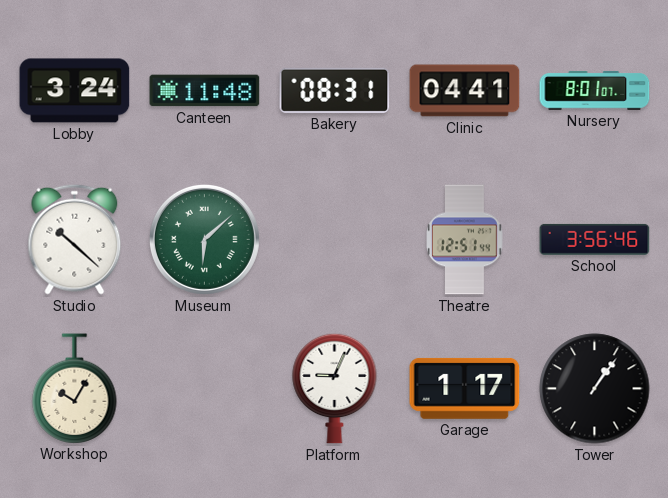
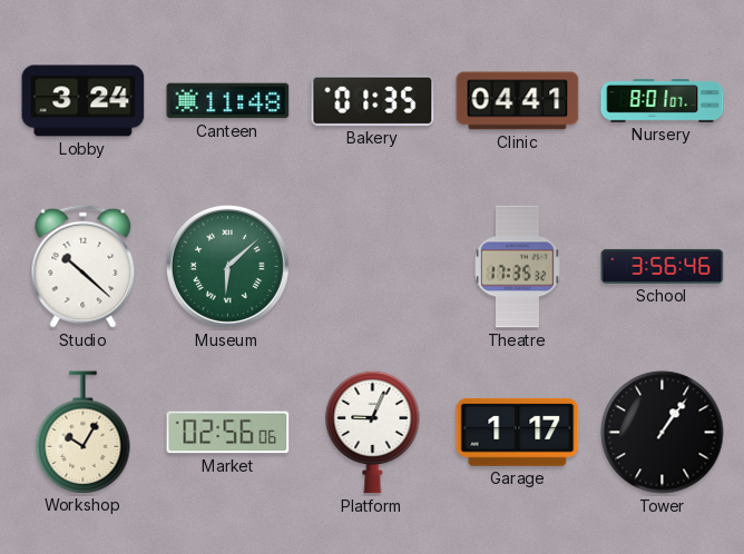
Bakery: 08:31 -> 01:35 (373, 100)
Theatre: 12:51 -> 17:35 (518, 267)
Market: none -> 02:56 (228, 433)
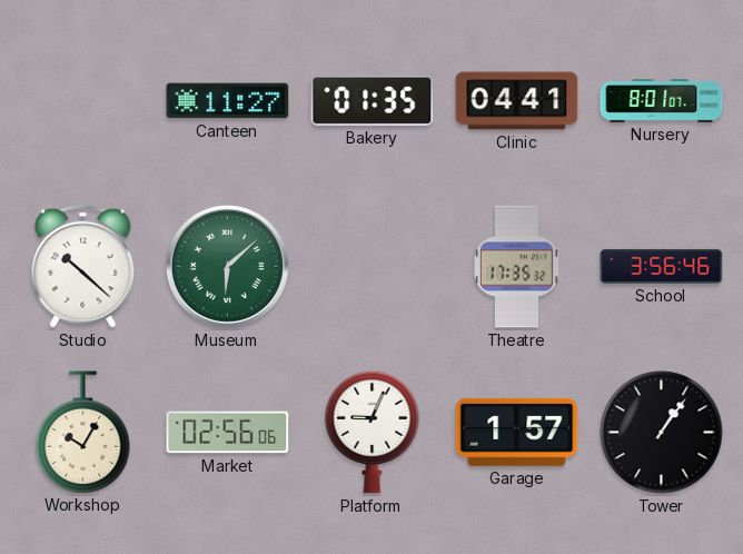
Lobby: 3:24 -> none (84, 101)
Canteen: 11:48 -> 11:27 (228, 101)
Garage: 1:17 -> 1:57 (517, 432)
